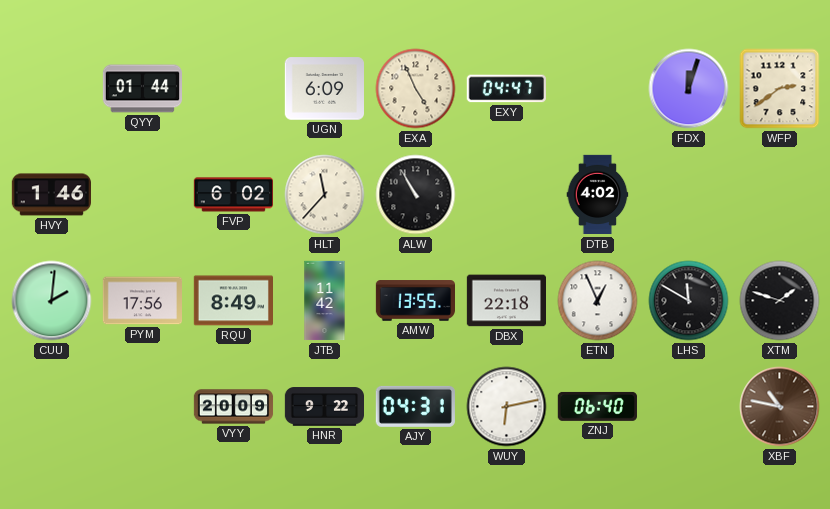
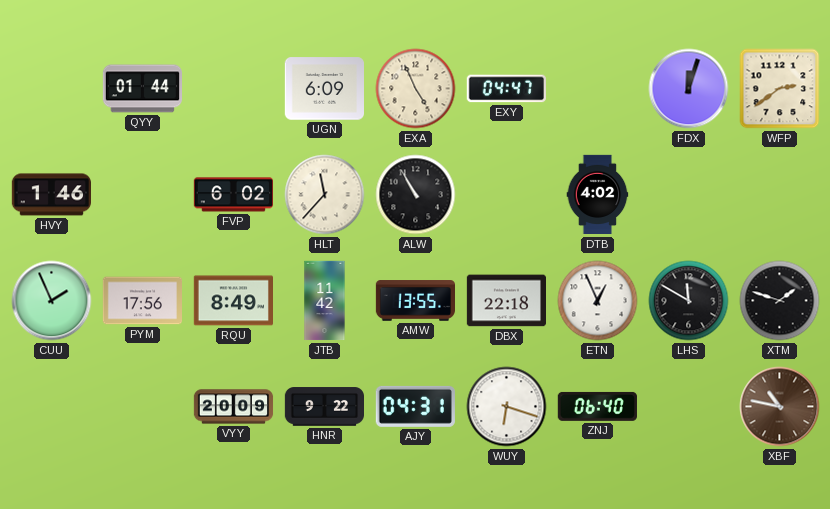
CUU: 2:01 -> 1:56 (52, 301)
WUY: 6:13 -> 6:18 (507, 407)
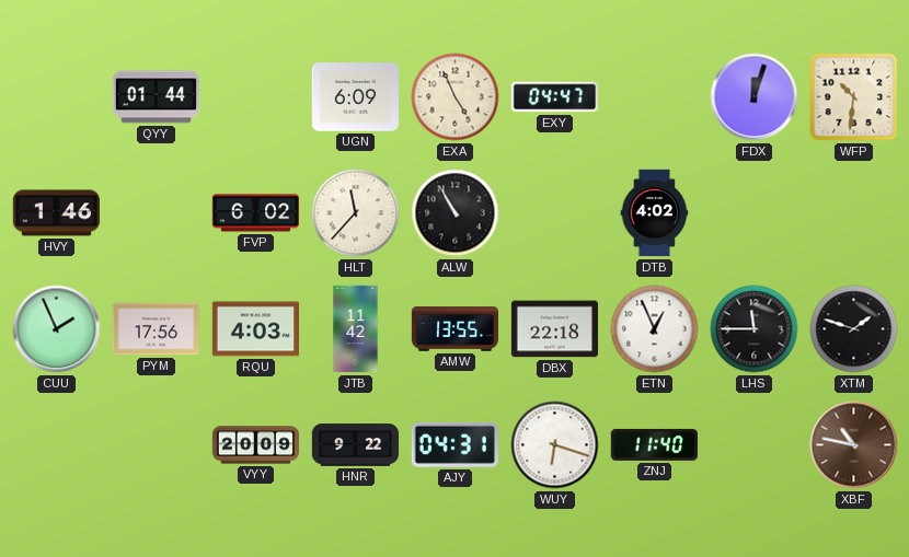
WFP: 2:39 -> 10:31 (854, 97)
RQU: 8:49 -> 4:03 (255, 329)
LHS: 11:50 -> 11:45 (755, 329)
ZNJ: 06:40 -> 11:40 (654, 444)
